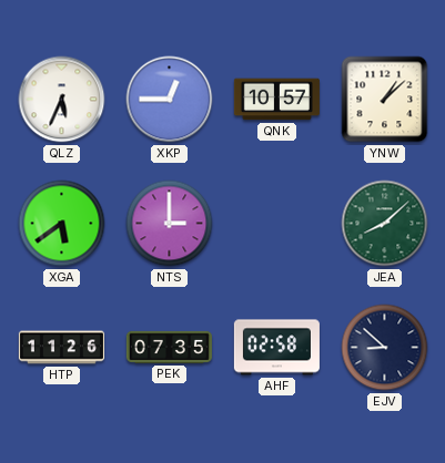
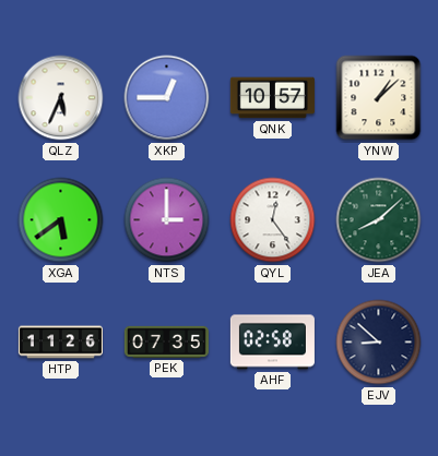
QYL: none -> 12:24 (273, 220)
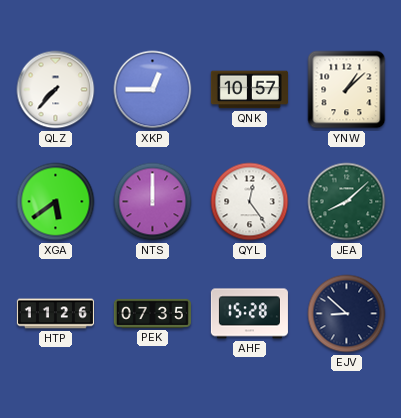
QLZ: 5:34 -> 7:37 (56, 90)
NTS: 3:00 -> 12:00 (153, 202)
AHF: 02:58 -> 15:28 (249, 314)
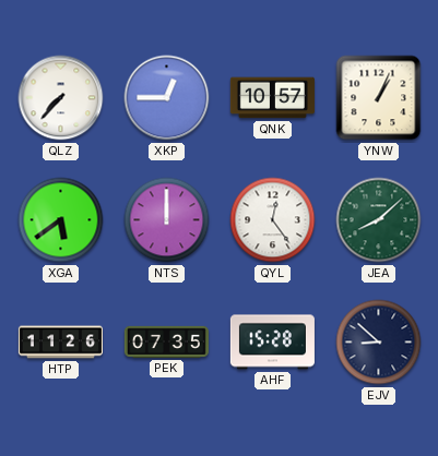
YNW: 1:08 -> 1:04 (379, 98)
